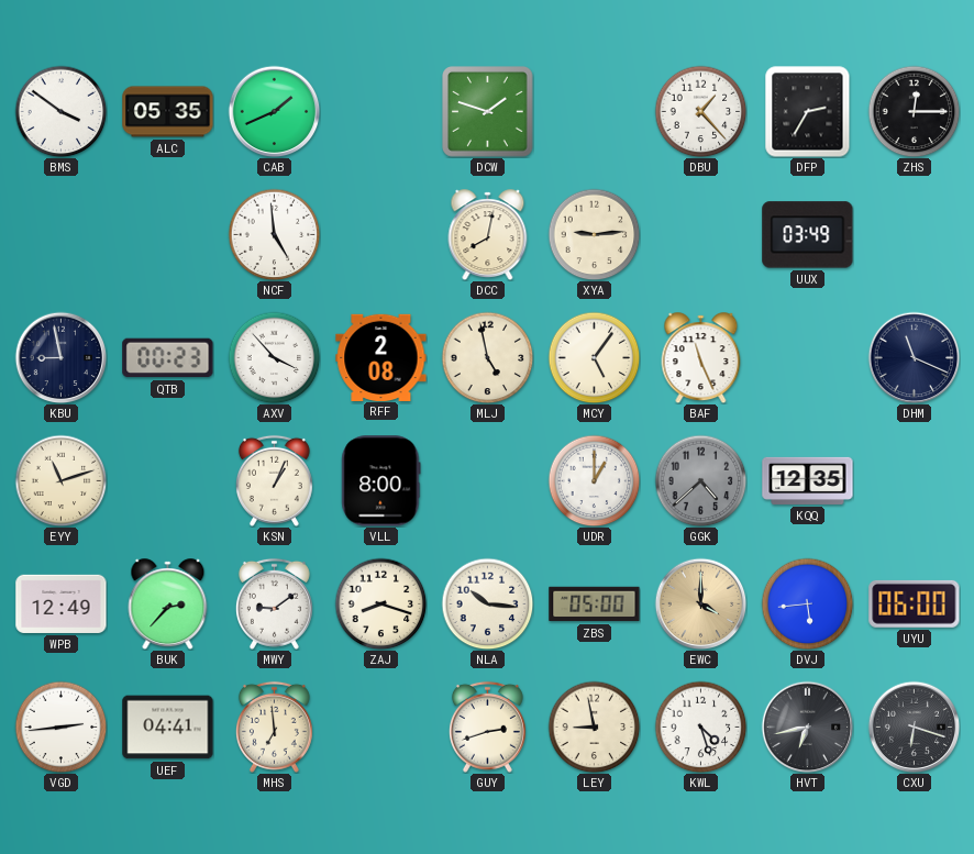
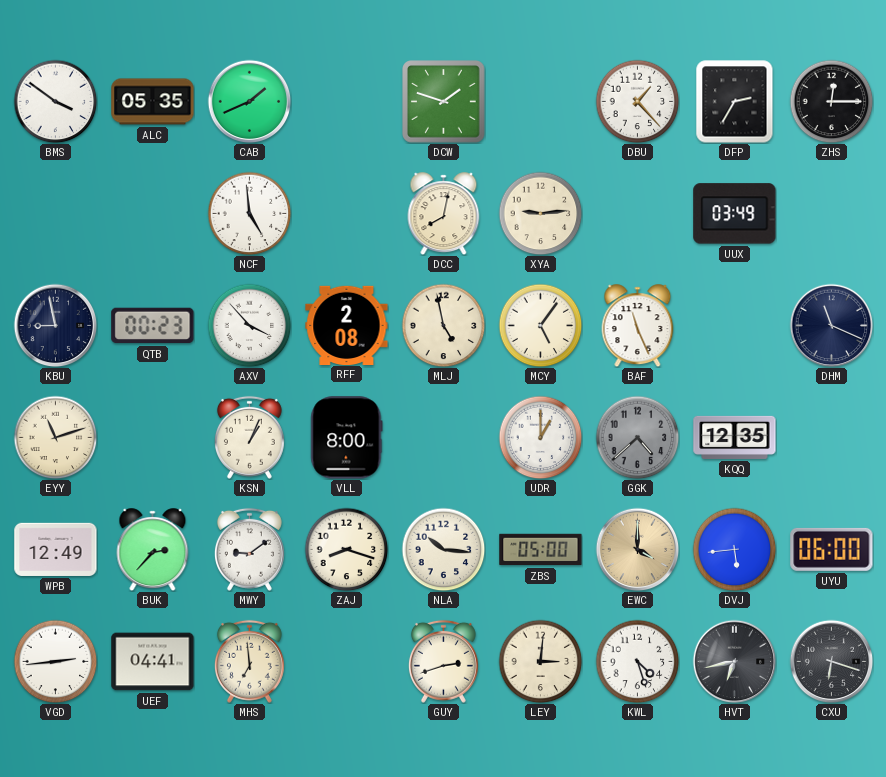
LEY: 8:58 -> 3:01 (540, 661)
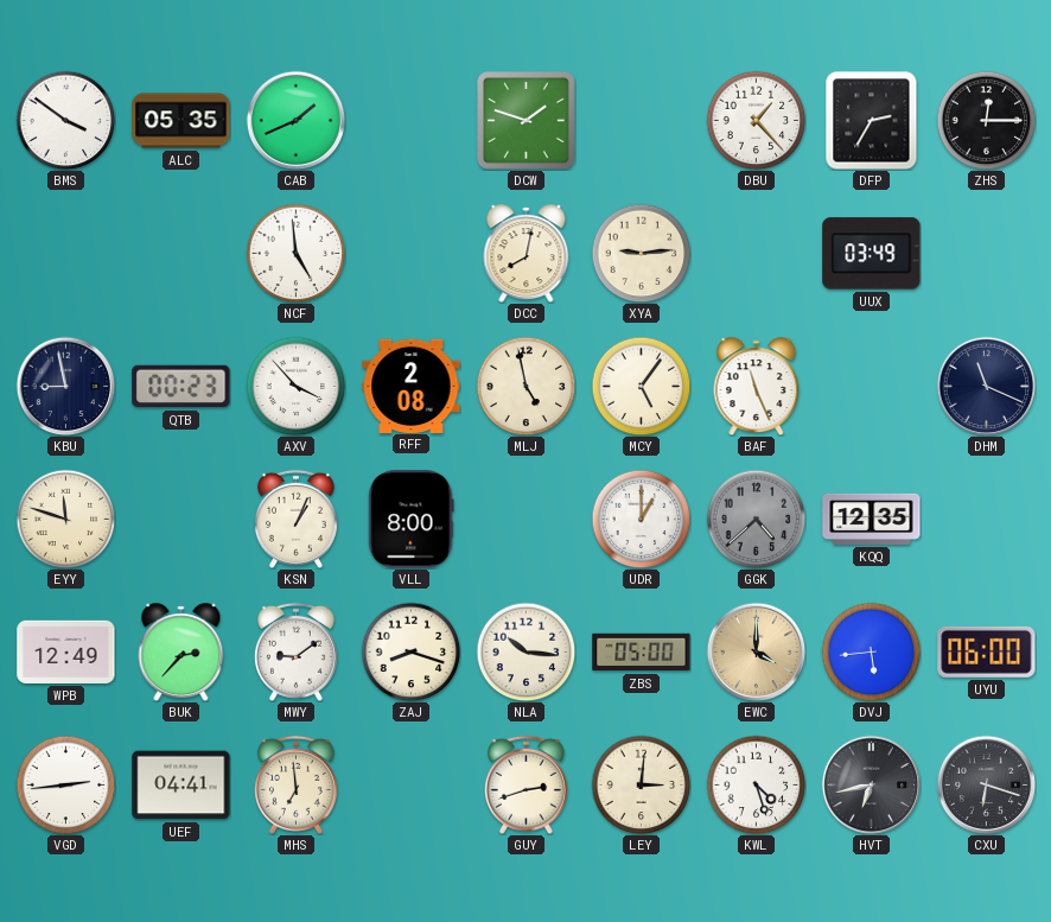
EYY: 11:12 -> 11:48 (65, 519)
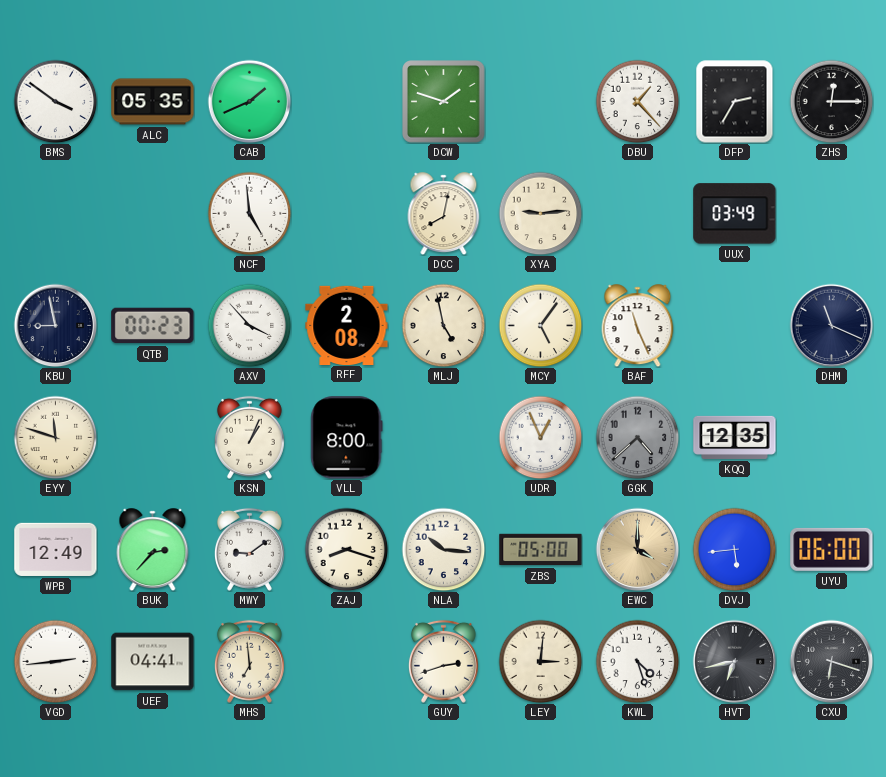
UDR: 1:00 -> 12:56 (540, 437)
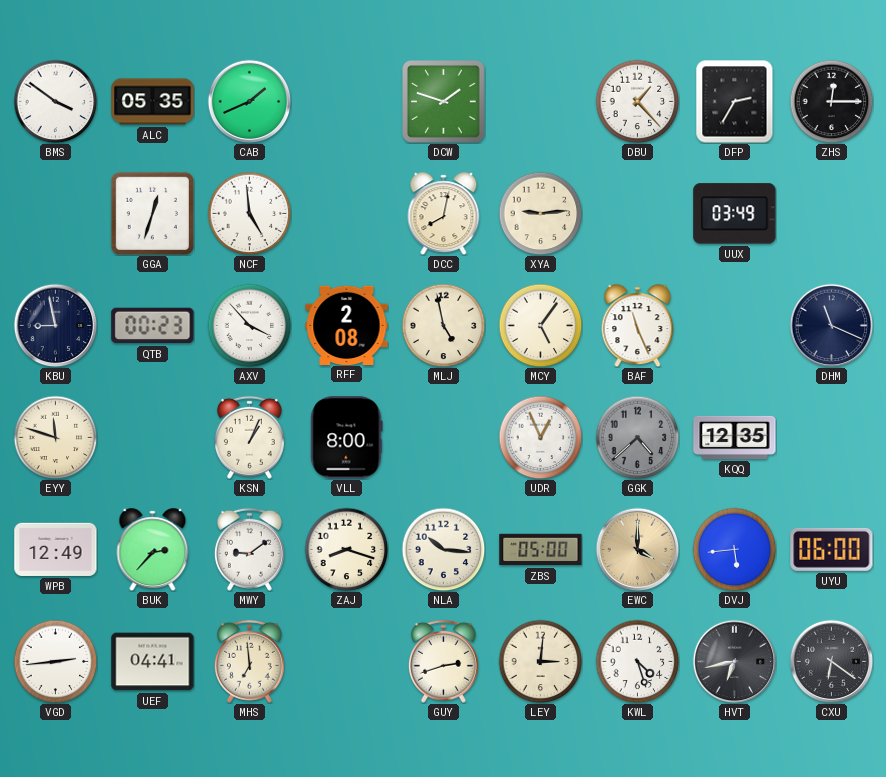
GGA: none -> 12:33 (152, 213)
CXU: 6:18 -> 6:21 (831, 661)
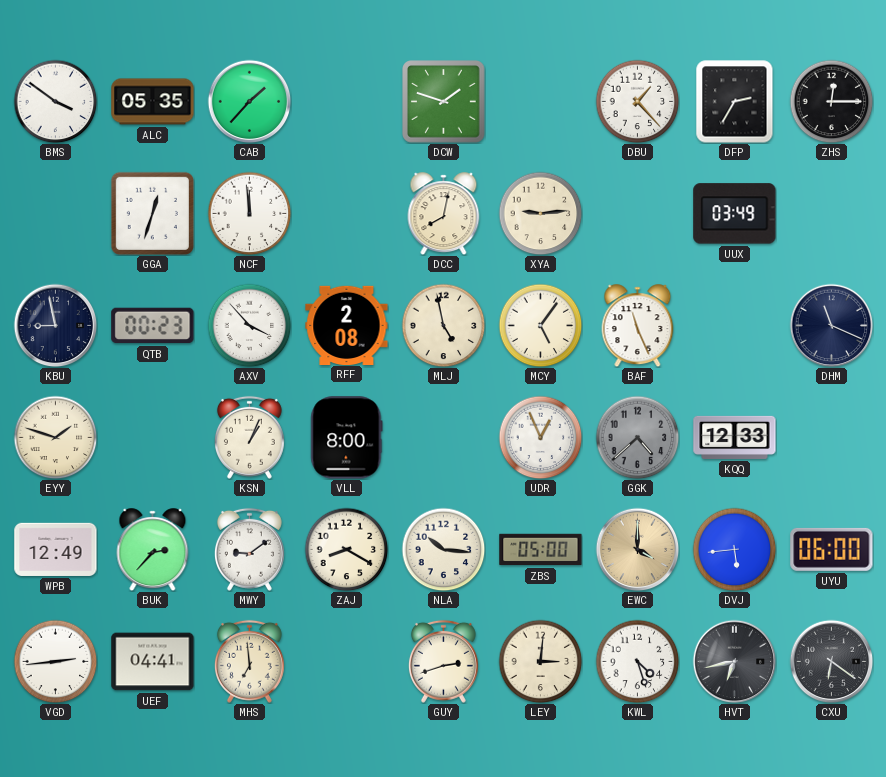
CAB: 1:41 -> 1:37 (249, 101)
NCF: 4:59 -> 11:59 (249, 213)
EYY: 11:48 -> 1:48 (55, 437)
KQQ: 12:35 -> 12:33 (735, 437)
ZAJ: 8:18 -> 8:20 (346, 549)
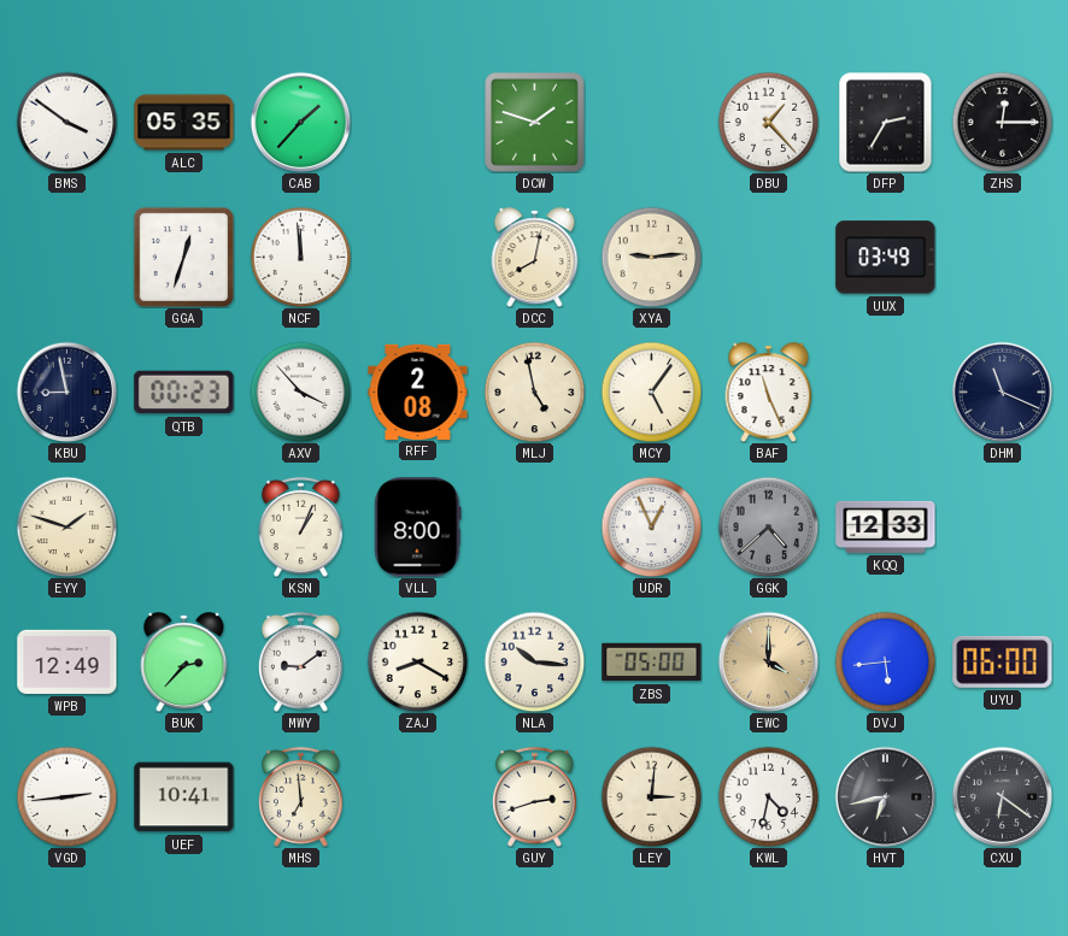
UEF: 04:41 -> 10:41 (184, 797)
KWL: 4:27 -> 4:32 (768, 796)
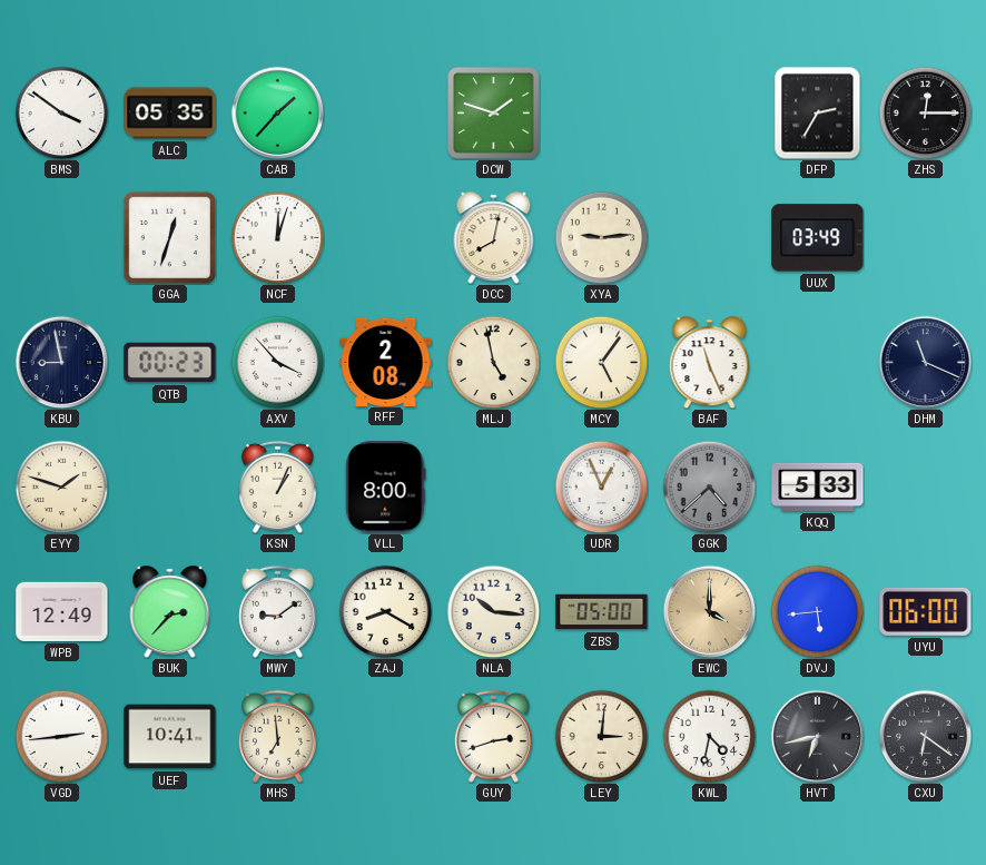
DBU: 1:23 -> none (768, 122)
NCF: 11:59 -> 12:03 (277, 237)
KQQ: 12:33 -> 5:33 (818, 486)
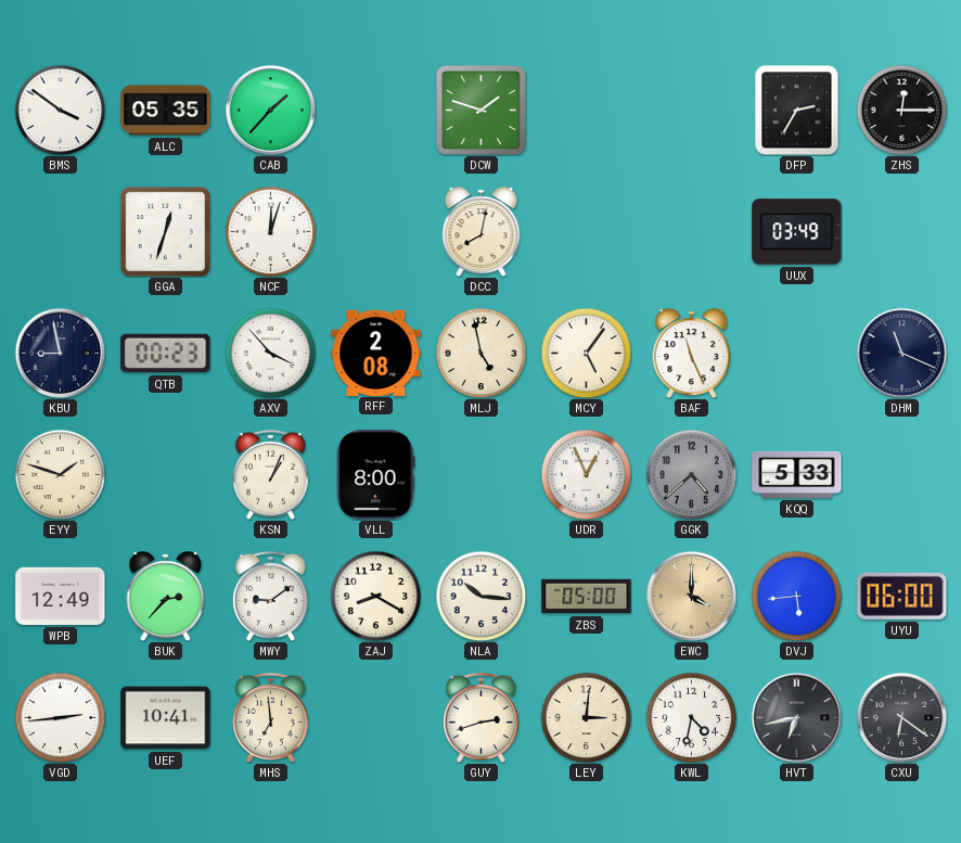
XYA: 9:14 -> none (601, 237)
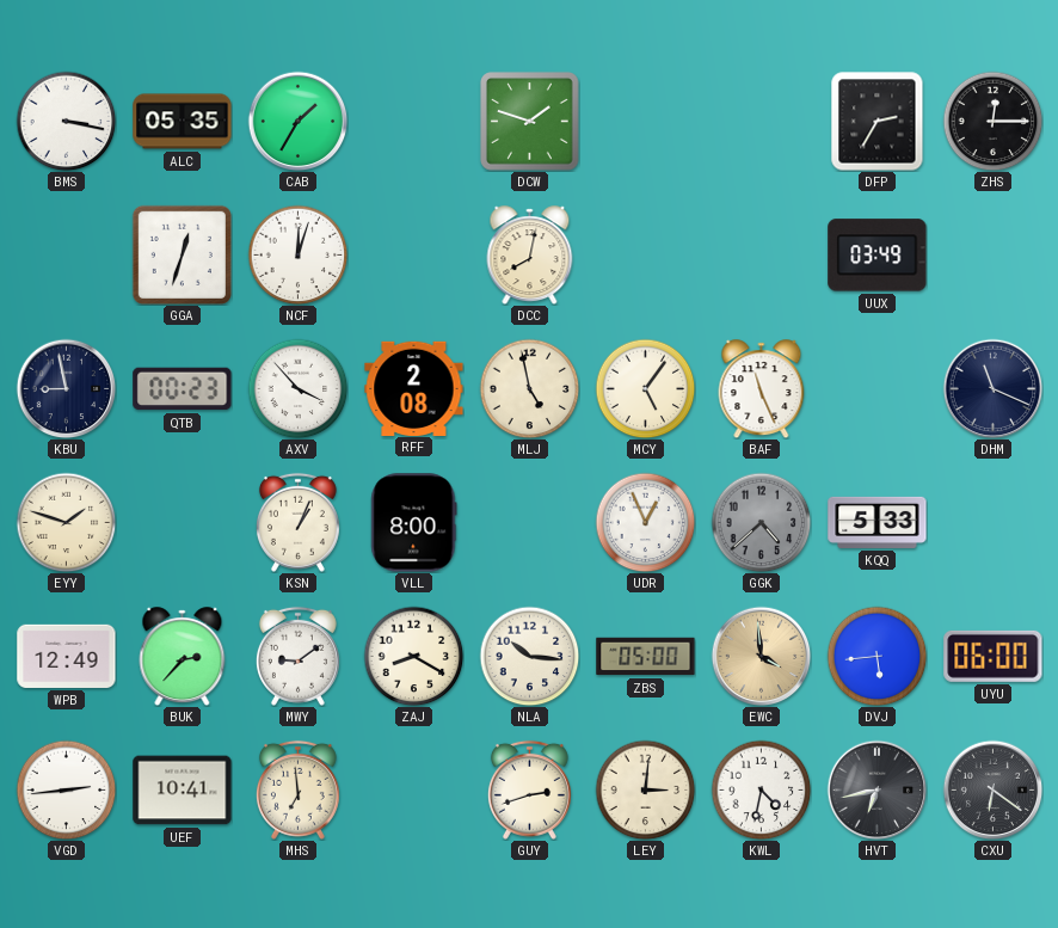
BMS: 3:51 -> 3:17 (66, 121)
CAB: 1:37 -> 1:35 (297, 121)
EWC: 4:00 -> 3:59 (761, 656)
